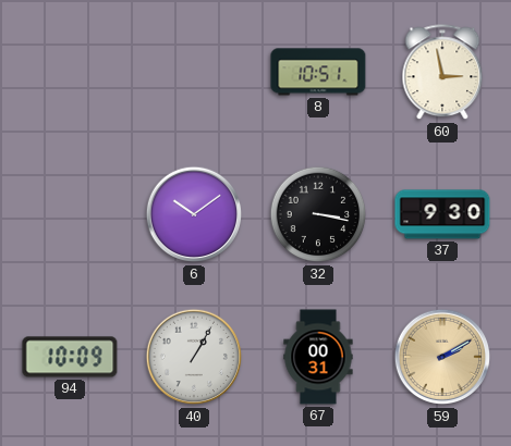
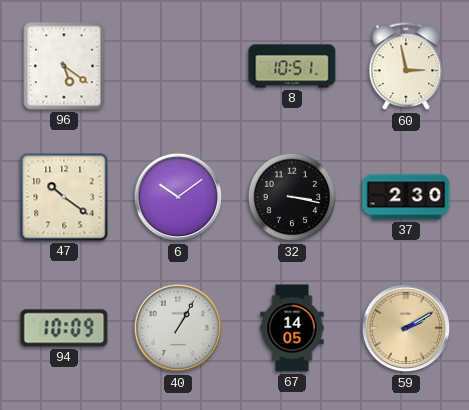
96: none -> 5:21 (64, 66)
47: none -> 10:21 (64, 197)
37: 9:30 -> 2:30 (406, 197)
67: 00:31 -> 14:05 (292, 328)
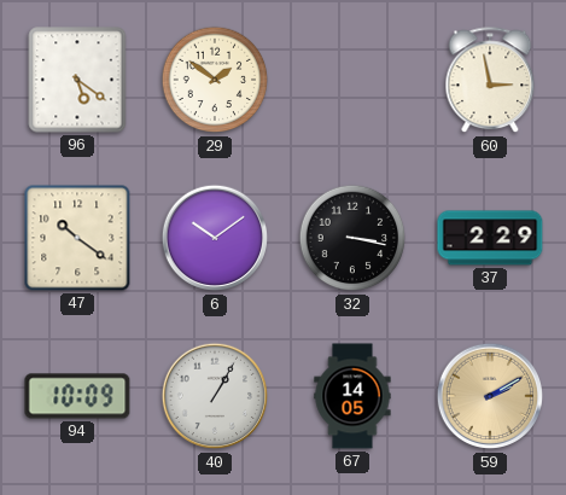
29: none -> 1:51 (215, 80)
8: 10:51 -> none (292, 66)
37: 2:30 -> 2:29 (490, 238)
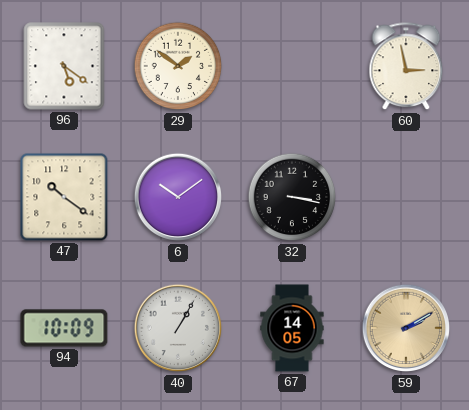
37: 2:29 -> none (490, 238)
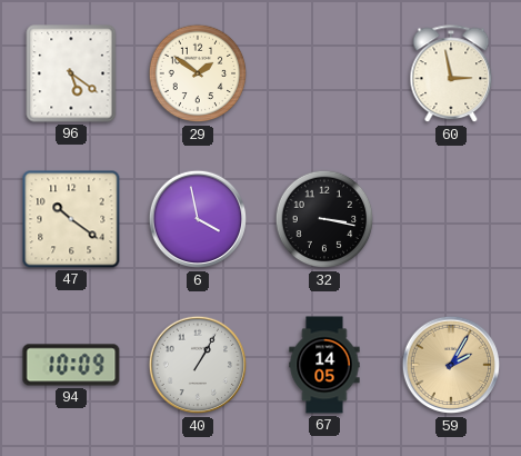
6: 10:09 -> 3:58 (198, 219)
59: 2:10 -> 2:05 (451, 365)
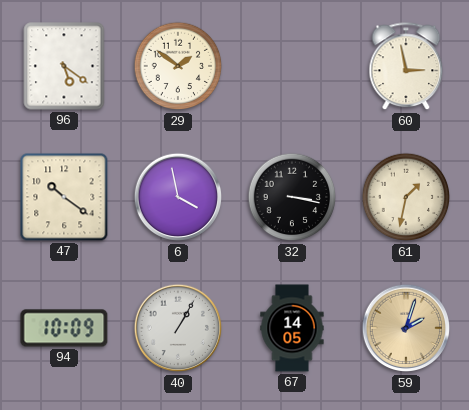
61: none -> 1:32 (406, 197)
59: 2:05 -> 2:03 (406, 328)
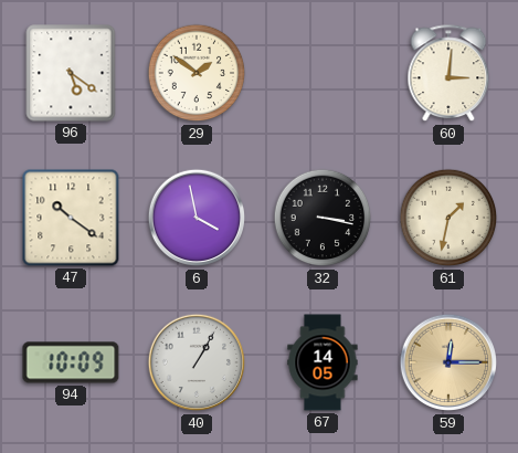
60: 2:58 -> 3:01 (448, 74)
59: 2:03 -> 12:15 (448, 362)
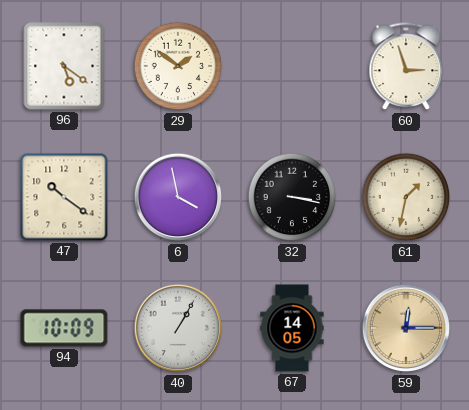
60: 3:01 -> 2:57 (406, 67)
